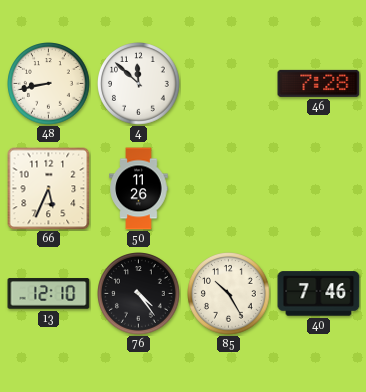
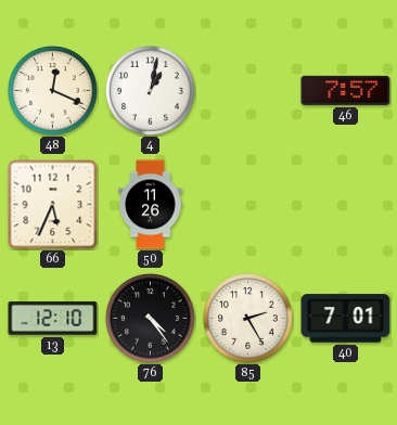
48: 8:43 -> 12:19 (53, 91)
4: 11:52 -> 1:02 (151, 91)
46: 7:28 -> 7:57 (346, 90)
85: 10:25 -> 2:25 (248, 319)
40: 7:46 -> 7:01 (346, 319)
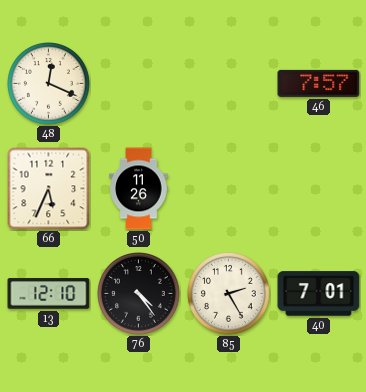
4: 1:02 -> none (151, 91)
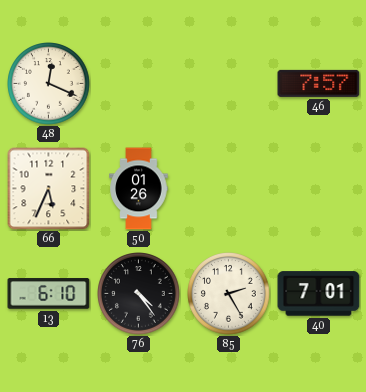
50: 11:26 -> 01:26 (139, 189)
13: 12:10 -> 6:10 (49, 294)
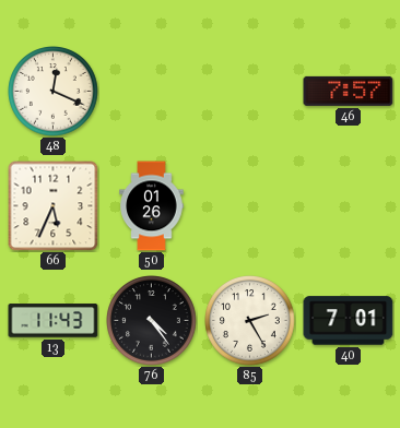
13: 6:10 -> 11:43 (54, 321)
